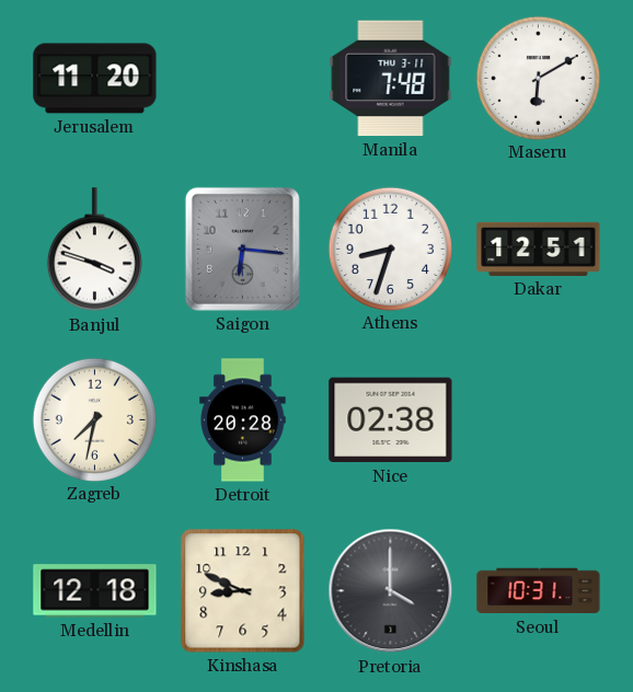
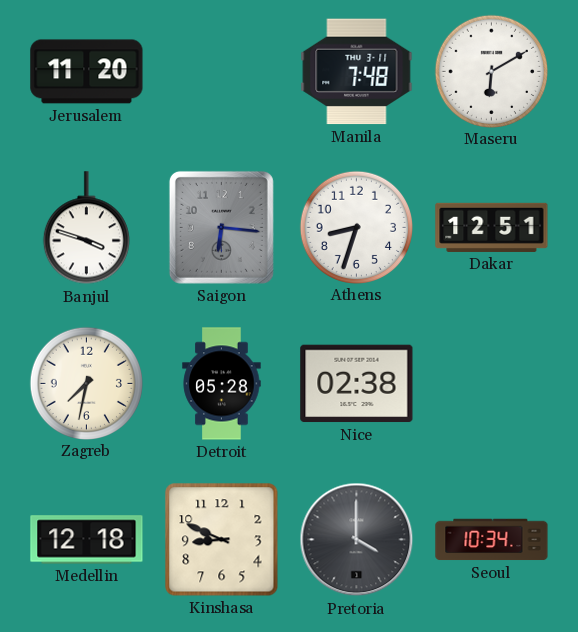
Detroit: 20:28 -> 05:28 (222, 384)
Seoul: 10:31 -> 10:34 (492, 540)
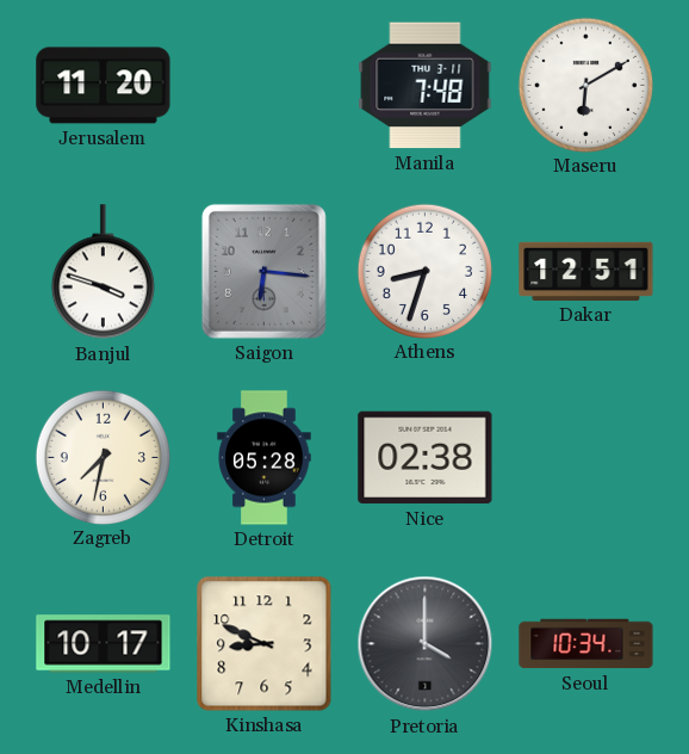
Medellin: 12:18 -> 10:17 (104, 644)
